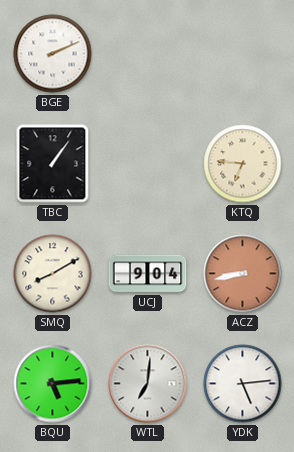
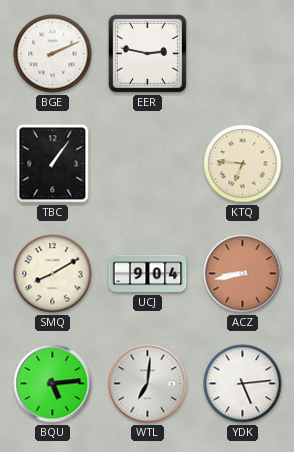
EER: none -> 2:47 (147, 53)
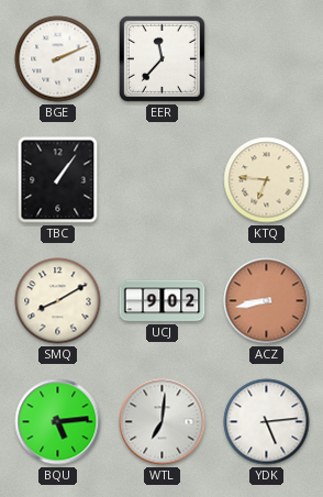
EER: 2:47 -> 11:37 (161, 58)
UCJ: 9:04 -> 9:02 (163, 301)
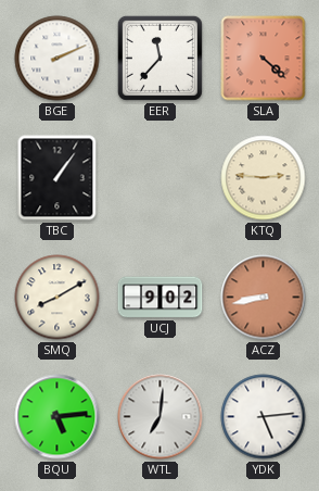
SLA: none -> 4:22 (264, 59)
KTQ: 6:46 -> 2:46 (264, 178)
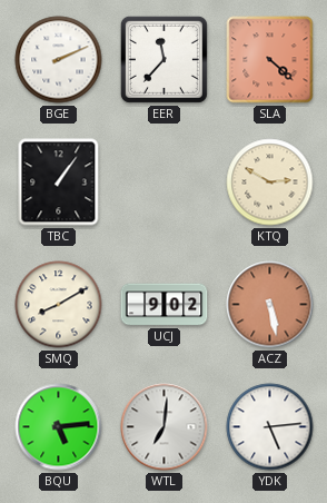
KTQ: 2:46 -> 2:50 (270, 183)
ACZ: 8:43 -> 5:28 (270, 305)
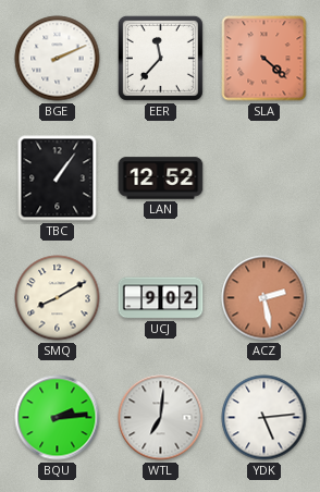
LAN: none -> 12:52 (161, 179)
KTQ: 2:50 -> none (270, 183)
ACZ: 5:28 -> 2:28 (264, 298)
BQU: 5:14 -> 2:14 (58, 418)
